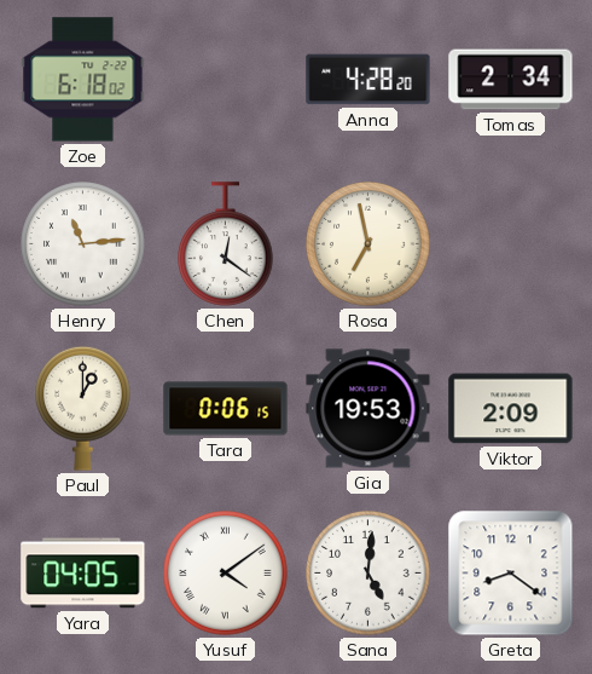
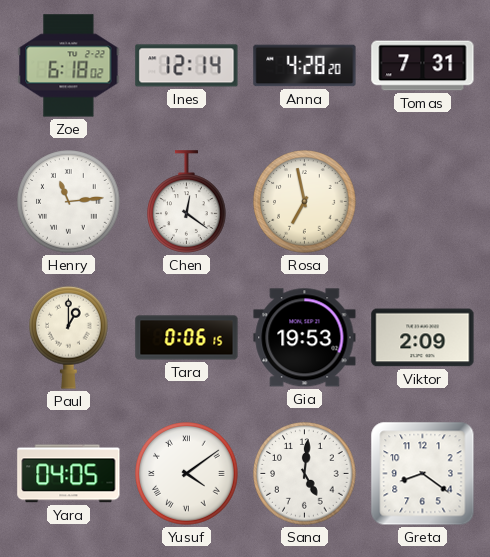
Ines: none -> 12:14 (187, 66)
Tomas: 2:34 -> 7:31 (423, 66)
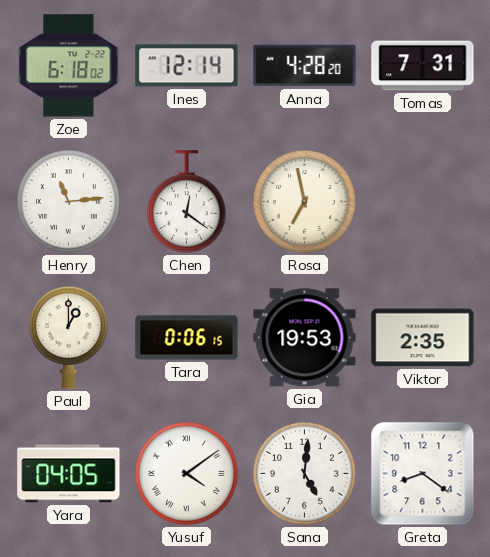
Viktor: 2:09 -> 2:35 (423, 338)
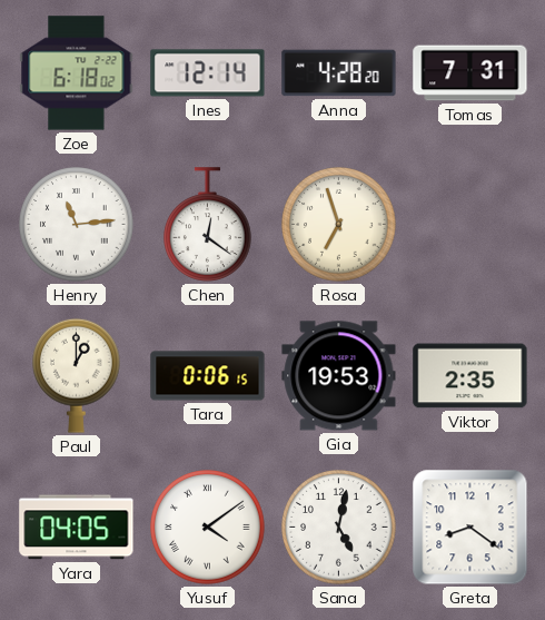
Rosa: 6:58 -> 6:57 (339, 225)
Sana: 5:01 -> 5:02 (339, 528)
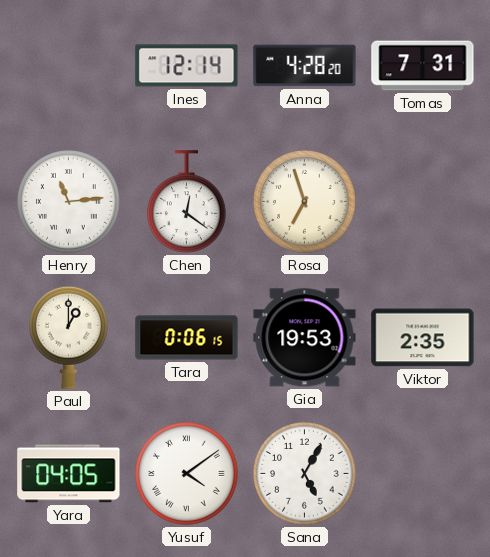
Zoe: 6:18 -> none (77, 73)
Sana: 5:02 -> 5:05 (305, 474)
Greta: 8:21 -> none (470, 528)
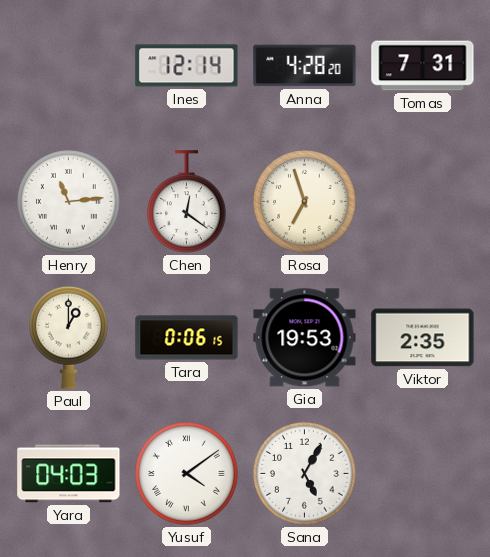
Yara: 04:05 -> 04:03 (69, 474)
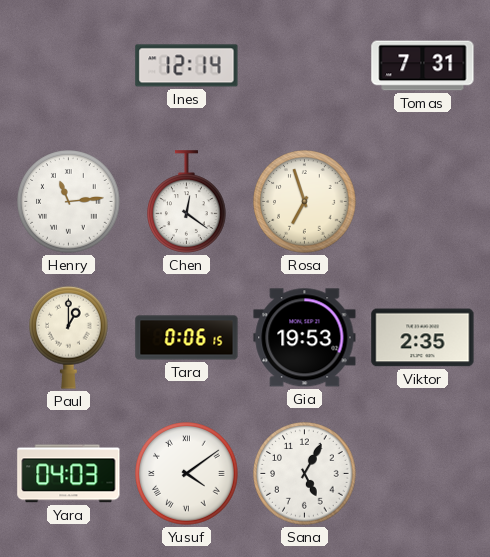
Anna: 4:28 -> none (305, 66)
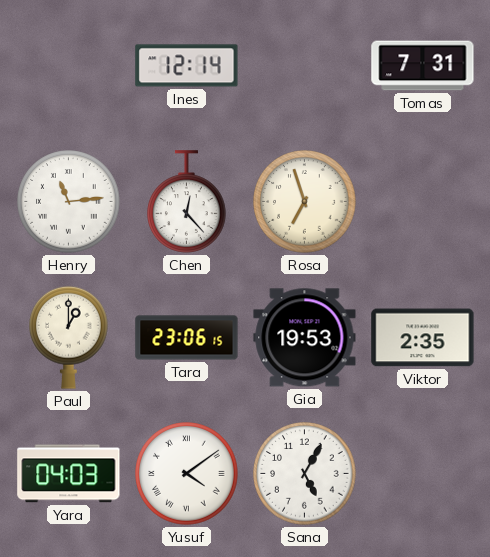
Chen: 12:21 -> 12:23 (187, 202)
Tara: 0:06 -> 23:06 (187, 338)
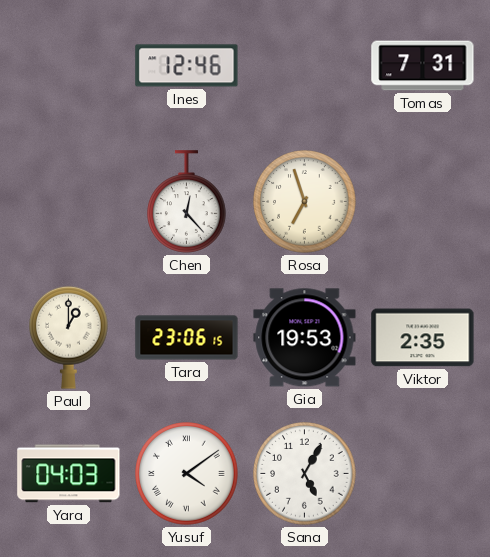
Ines: 12:14 -> 12:46 (187, 66)
Henry: 11:14 -> none (69, 202)
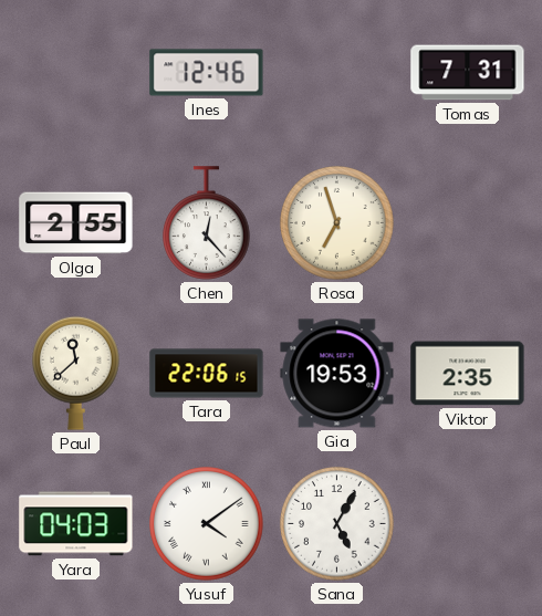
Olga: none -> 2:55 (76, 223)
Paul: 1:00 -> 11:38 (76, 373)
Tara: 23:06 -> 22:06 (207, 374)
